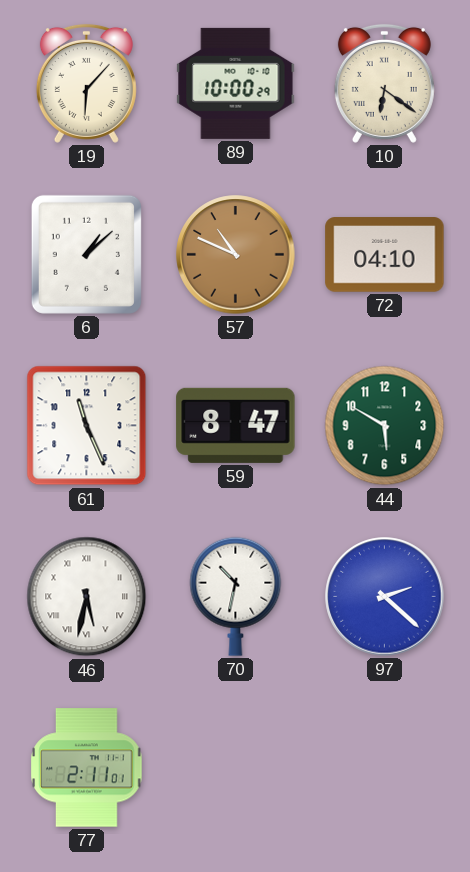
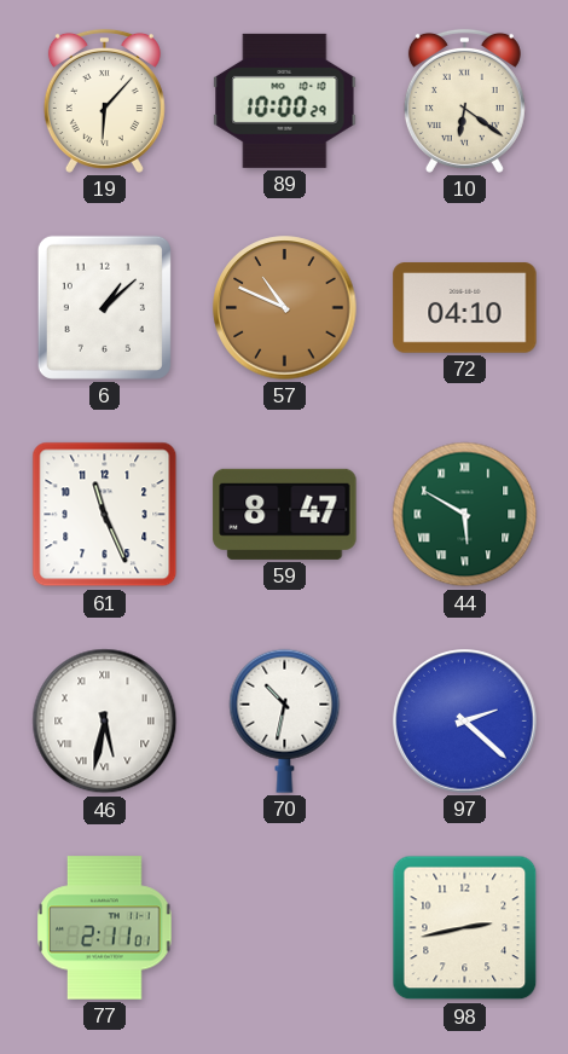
44 numerals: Arabic -> Roman (465, 515)
98: none -> 2:43 (465, 928)
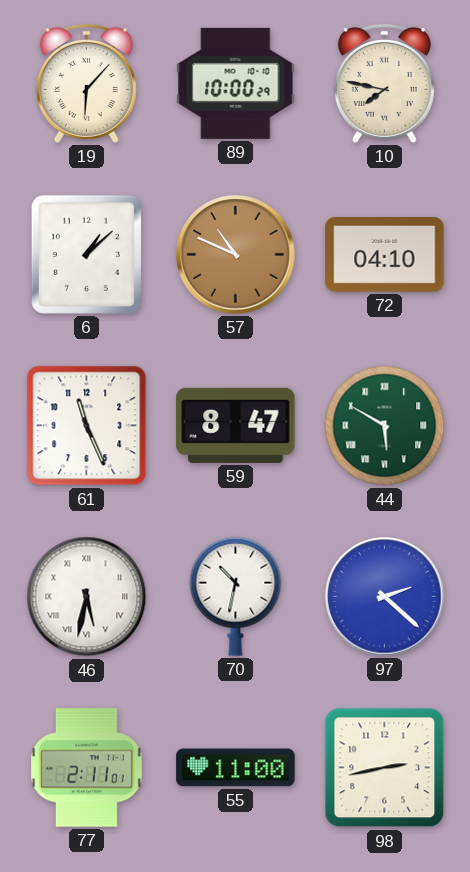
10: 6:21 -> 7:47 (384, 83)
55: none -> 11:00 (236, 768)
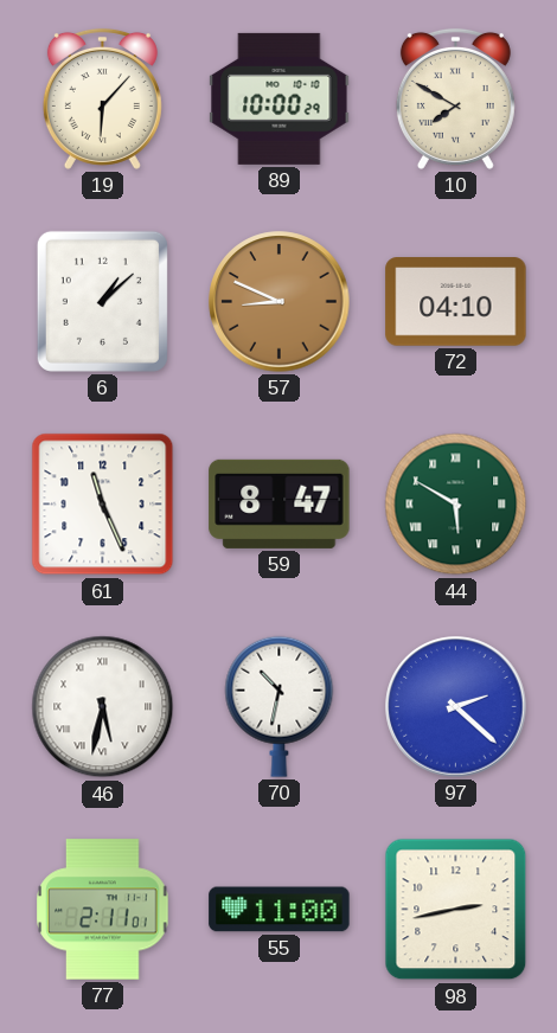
10: 7:47 -> 7:50 (455, 98)
57: 10:49 -> 8:49 (280, 302)
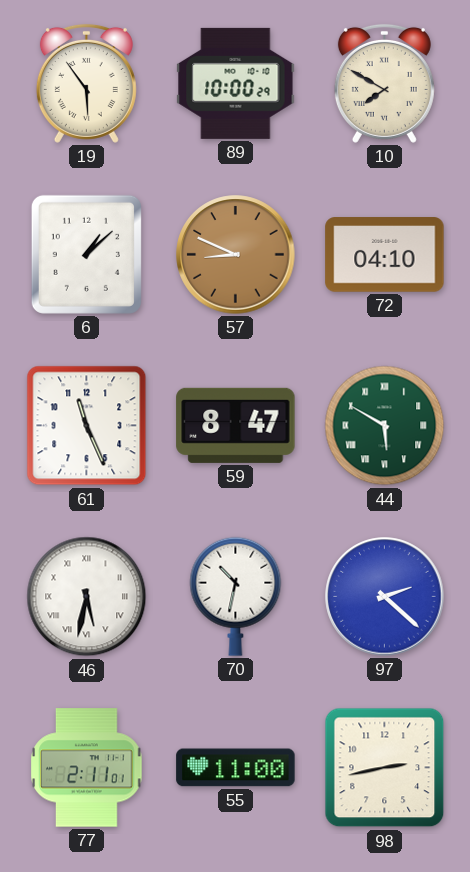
19: 6:07 -> 5:54 (86, 83)
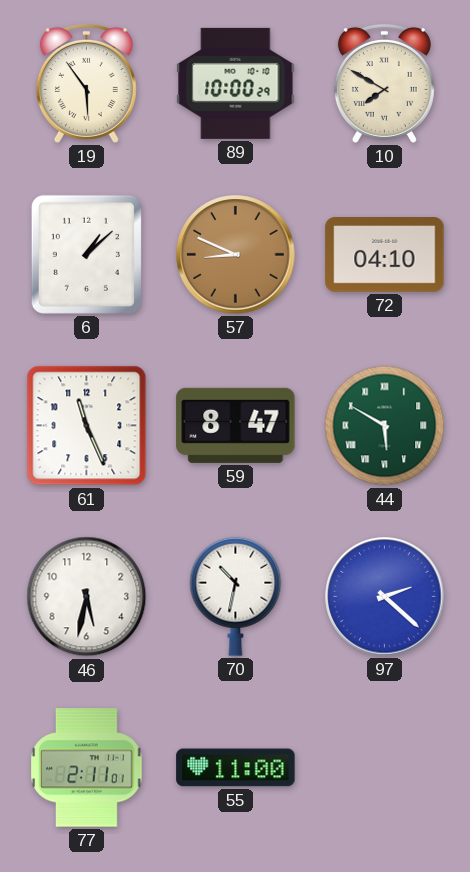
46 numerals: Roman -> Arabic (87, 597)
98: 2:43 -> none (385, 768)
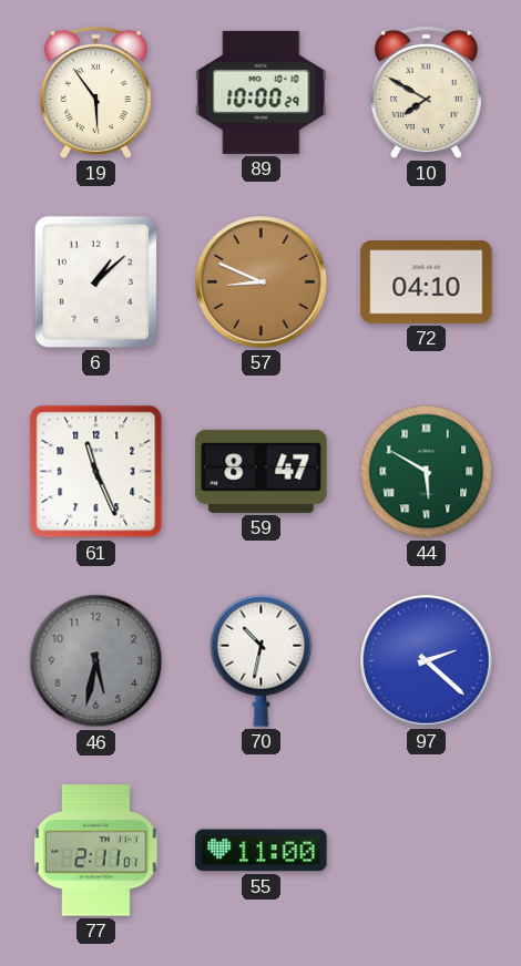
46 dial: white -> grey (96, 661)
